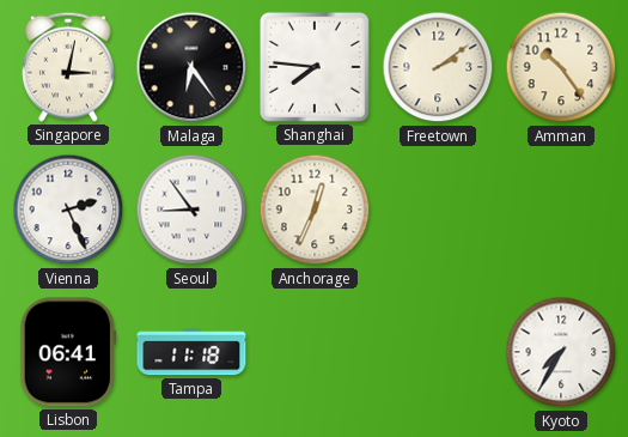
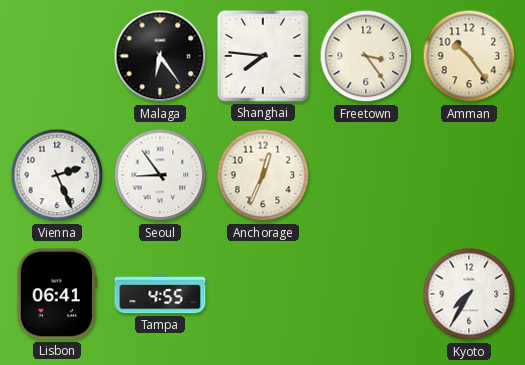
Singapore: 3:02 -> none (69, 67)
Freetown: 2:09 -> 3:24 (366, 56)
Tampa: 11:18 -> 4:55 (160, 294)
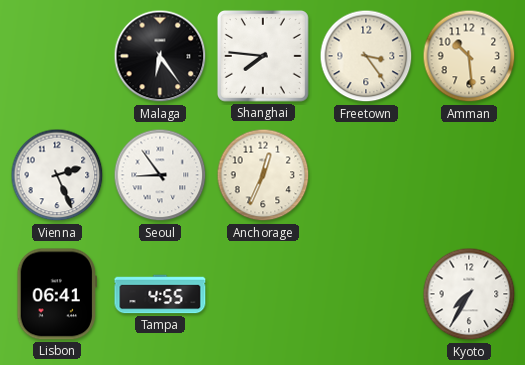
Amman: 10:24 -> 10:29 (469, 56)
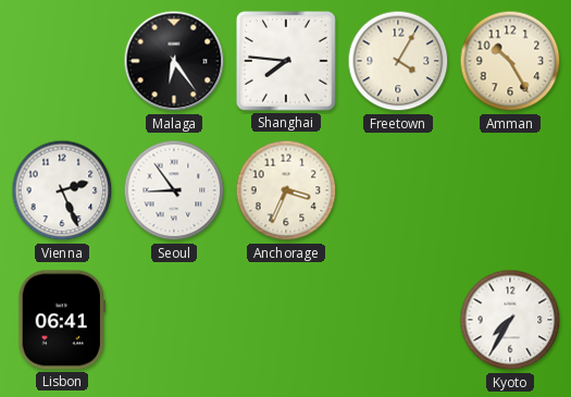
Freetown: 3:24 -> 4:05 (398, 61)
Amman: 10:29 -> 10:25 (510, 61)
Anchorage: 12:34 -> 3:34 (286, 190)
Tampa: 4:55 -> none (160, 294)
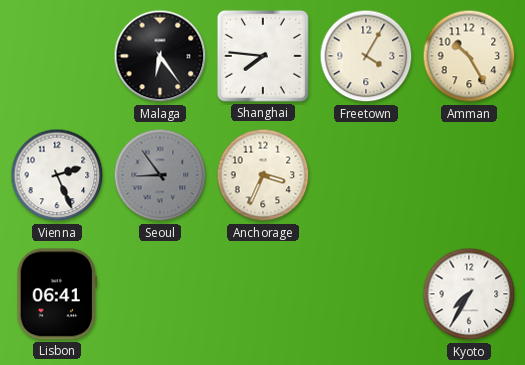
Seoul dial: white -> grey (160, 175)
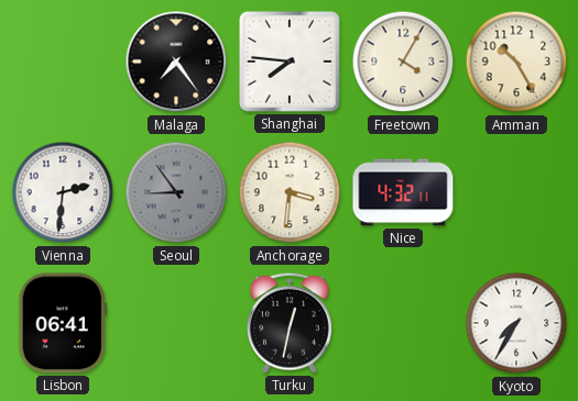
Malaga: 6:24 -> 7:24 (176, 62)
Vienna: 2:26 -> 2:31 (63, 192)
Anchorage: 3:34 -> 3:31 (290, 192)
Nice: none -> 4:32 (403, 192)
Turku: none -> 12:32 (291, 323)
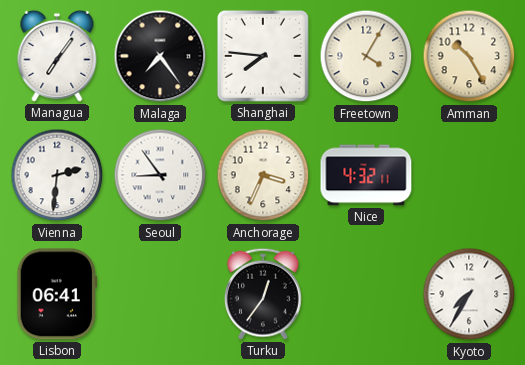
Managua: none -> 7:06 (57, 56)
Seoul dial: grey -> white (160, 175)
Anchorage: 3:31 -> 3:34 (263, 175)
Turku: 12:32 -> 12:36 (264, 294)
